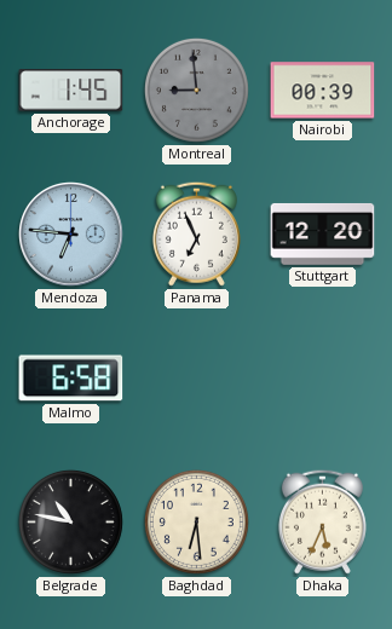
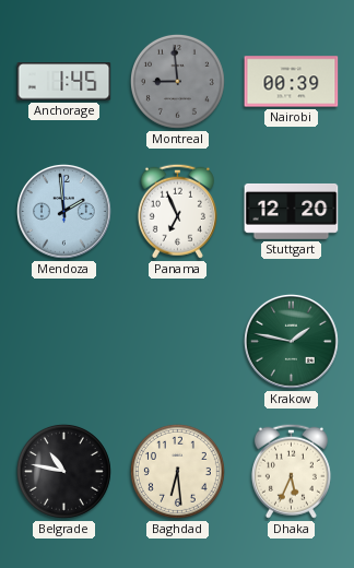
Mendoza: 6:46 -> 1:59 (64, 212)
Malmo: 6:58 -> none (71, 379)
Krakow: none -> 1:47 (292, 342)
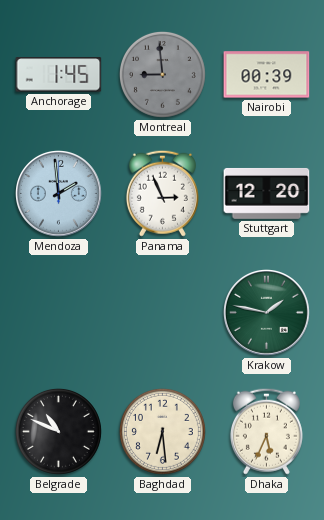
Panama: 6:56 -> 2:56 (162, 193)
Belgrade: 10:47 -> 10:49 (58, 431)
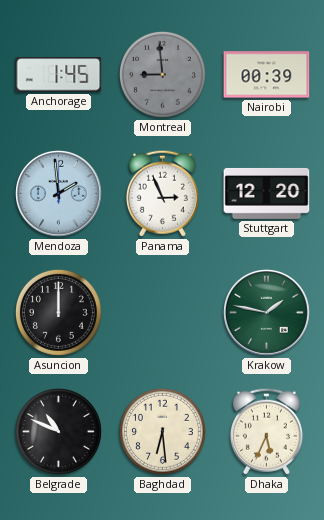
Asuncion: none -> 12:00 (58, 312)
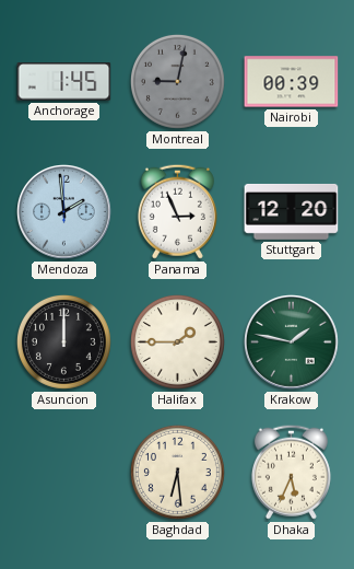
Montreal: 8:59 -> 9:02 (177, 81)
Halifax: none -> 1:45 (177, 341)
Belgrade: 10:49 -> none (58, 431)
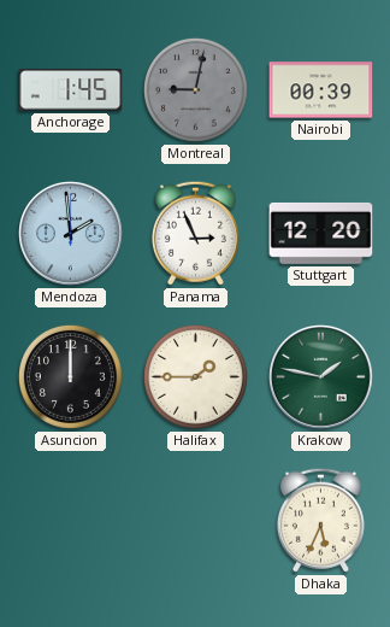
Baghdad: 6:29 -> none (177, 472)
